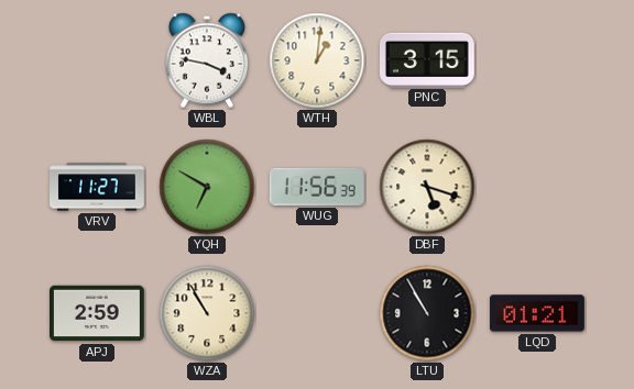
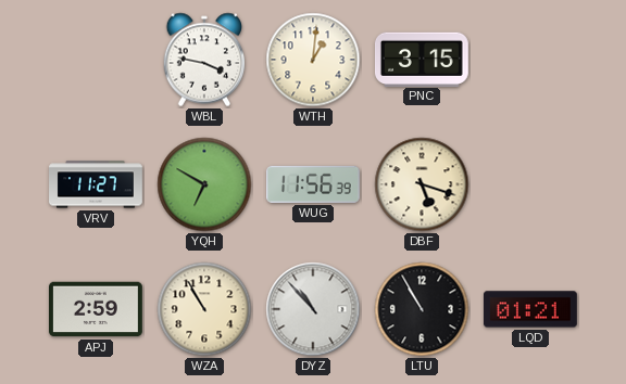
DYZ: none -> 10:53 (313, 309)
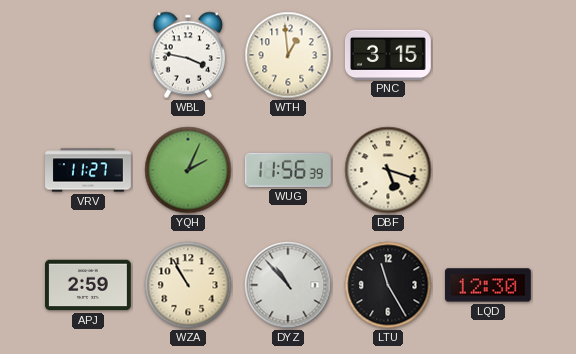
WTH: 1:01 -> 12:59 (288, 55)
YQH: 6:50 -> 2:04 (188, 170)
LTU: 10:55 -> 11:25 (388, 285)
LQD: 01:21 -> 12:30 (488, 285)
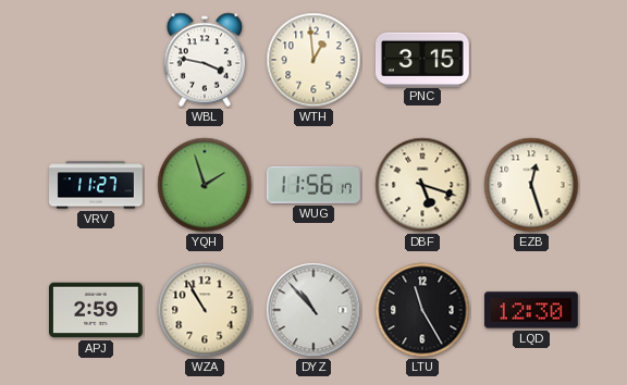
YQH: 2:04 -> 1:57 (205, 185)
WUG: 11:56:39 -> 11:56:17 (313, 185)
EZB: none -> 12:27 (531, 185)
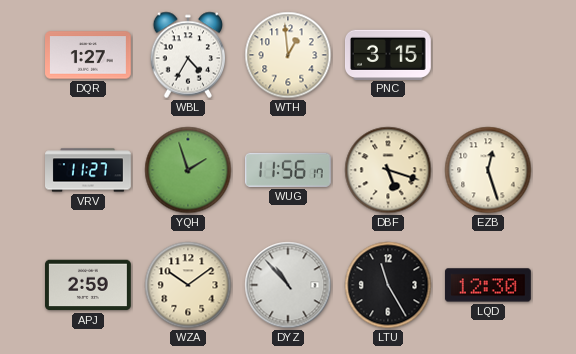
DQR: none -> 1:27 (89, 55)
WBL: 3:47 -> 4:35 (188, 55)
WZA: 10:55 -> 10:09 (188, 285)
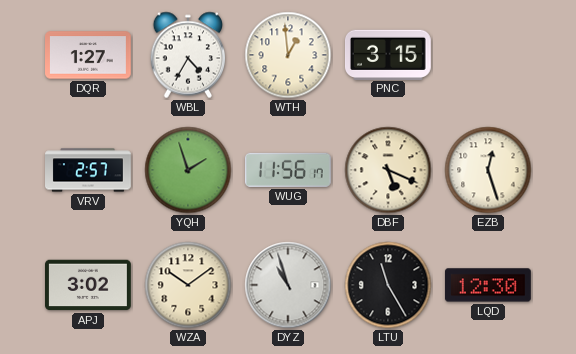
VRV: 11:27 -> 2:57 (89, 170)
DBF: 5:18 -> 5:19 (388, 170)
APJ: 2:59 -> 3:02 (89, 285)
DYZ: 10:53 -> 10:57 (288, 285)
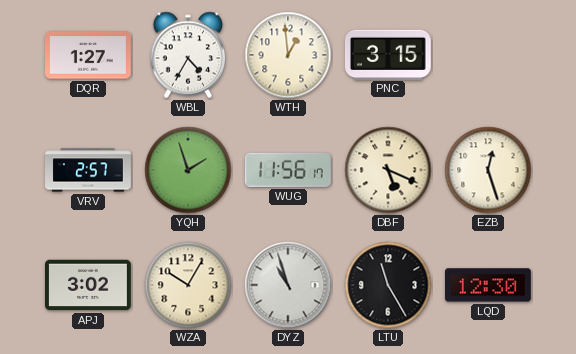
WZA: 10:09 -> 10:05 (188, 285)
